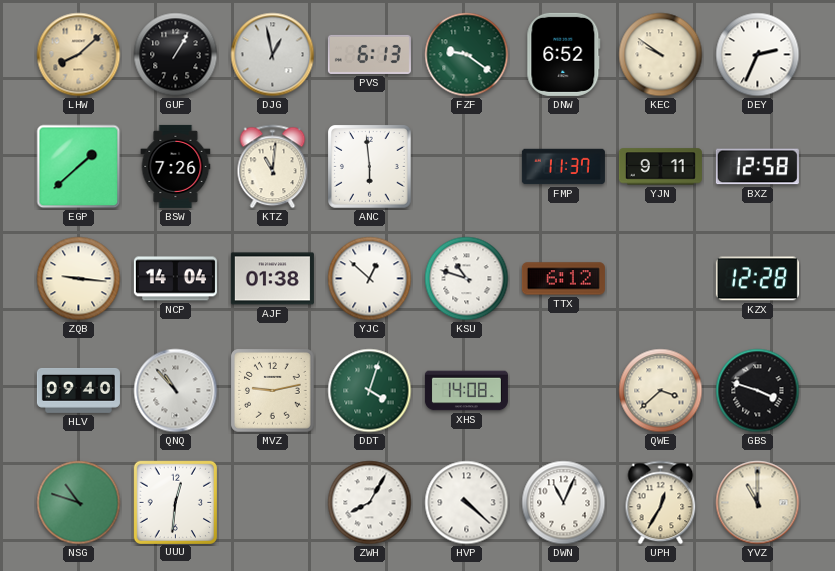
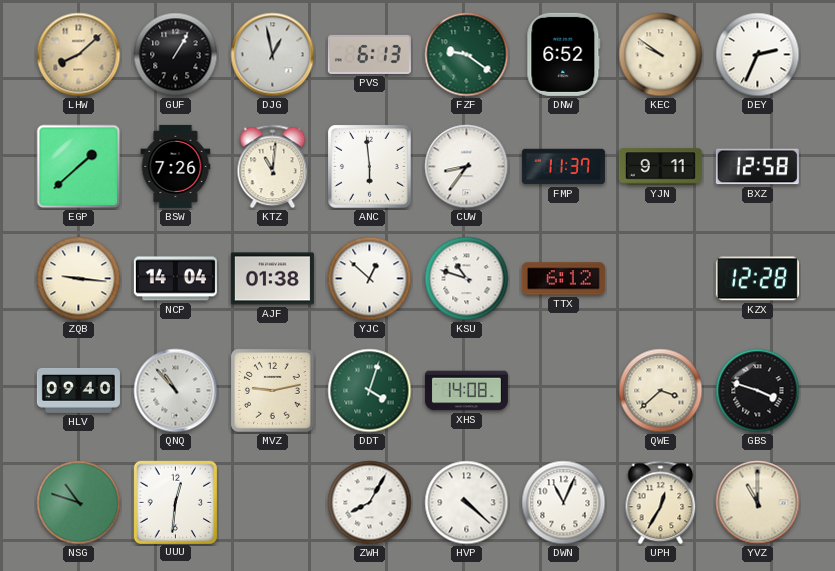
CUW: none -> 8:36 (467, 167)
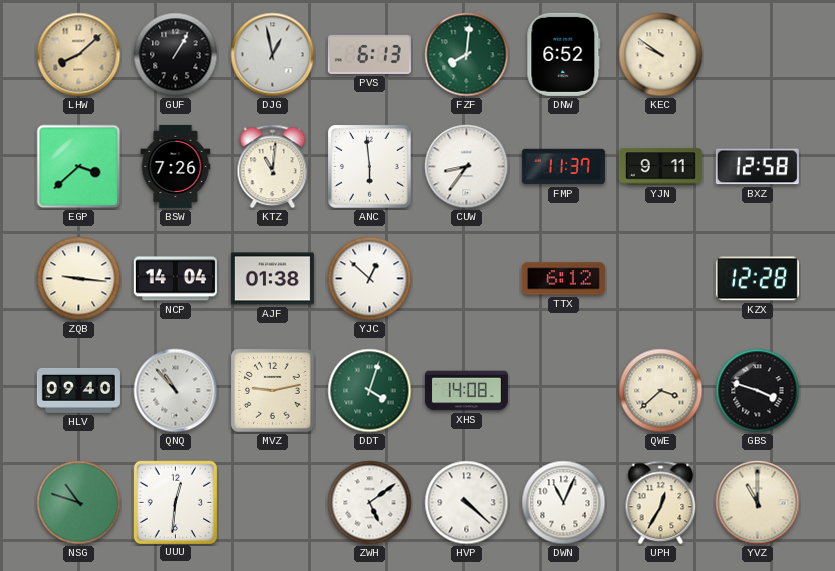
FZF: 9:21 -> 8:01 (467, 55)
DEY: 2:34 -> none (758, 55)
EGP: 1:38 -> 3:38 (79, 167)
KSU: 10:48 -> none (467, 279)
ZWH: 8:05 -> 5:09 (370, 503)
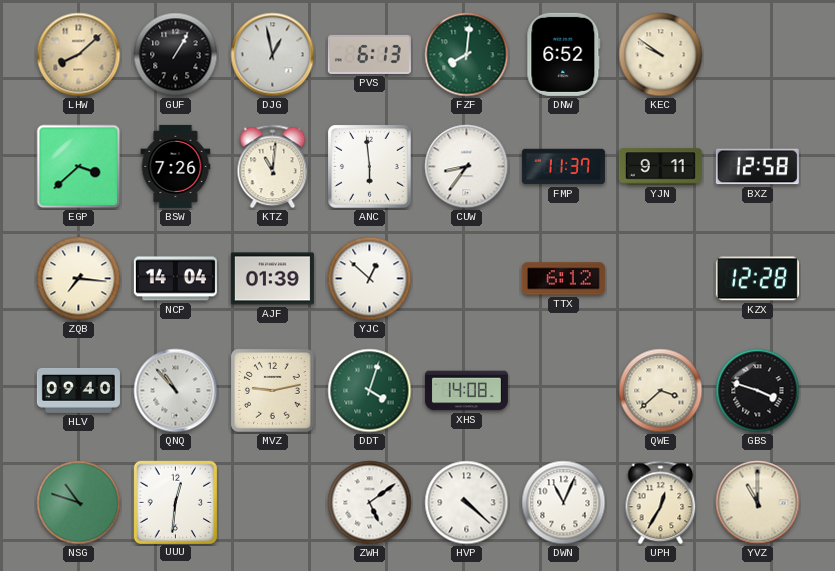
ZQB: 9:16 -> 7:16 (79, 279)
AJF: 01:38 -> 01:39 (272, 279)
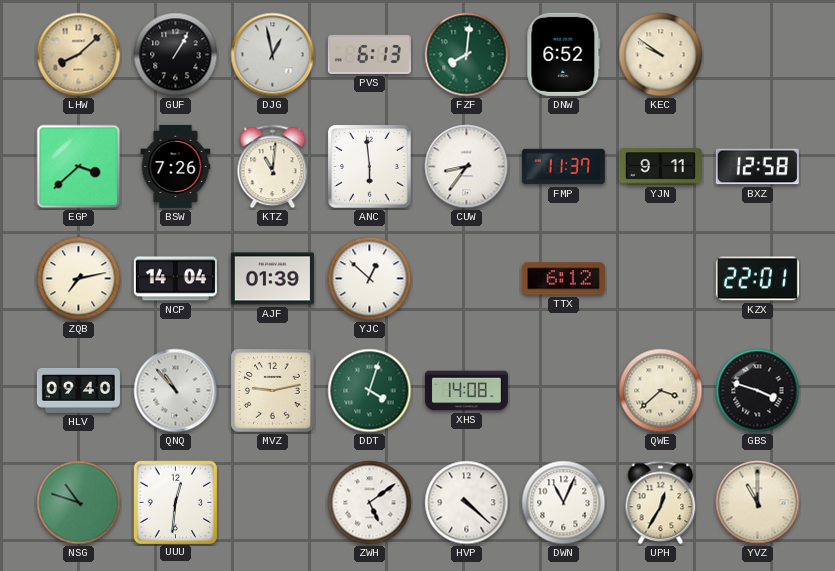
ZQB: 7:16 -> 7:13 (79, 279)
KZX: 12:28 -> 22:01 (757, 279)
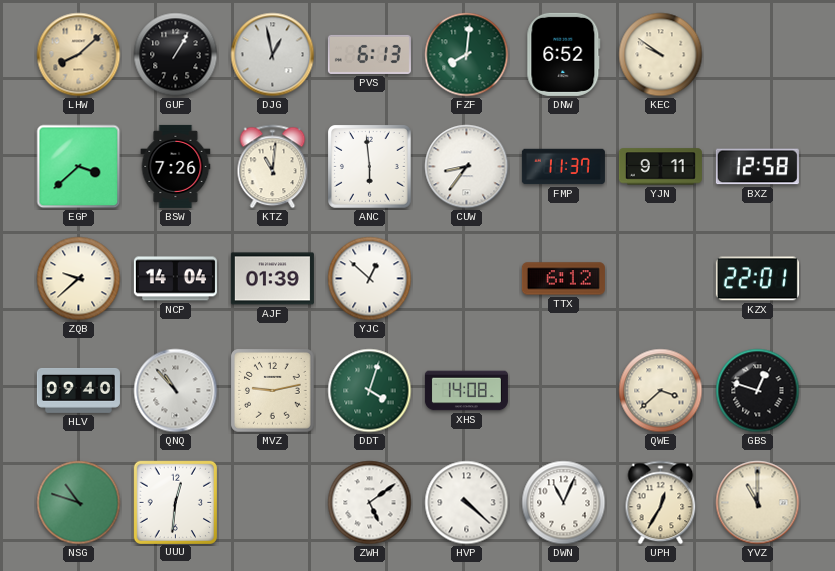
ZQB: 7:13 -> 9:38 (79, 279)
GBS: 3:48 -> 12:48 (758, 391)
